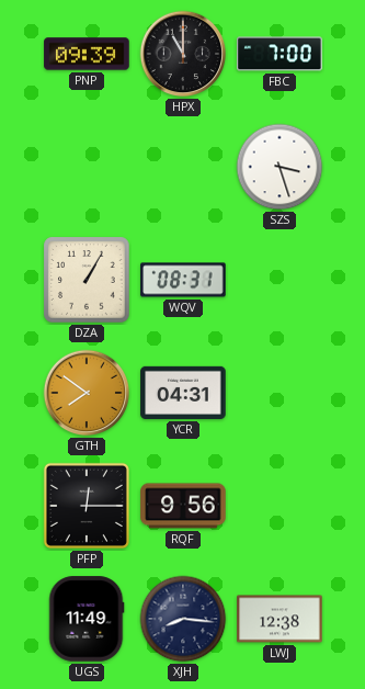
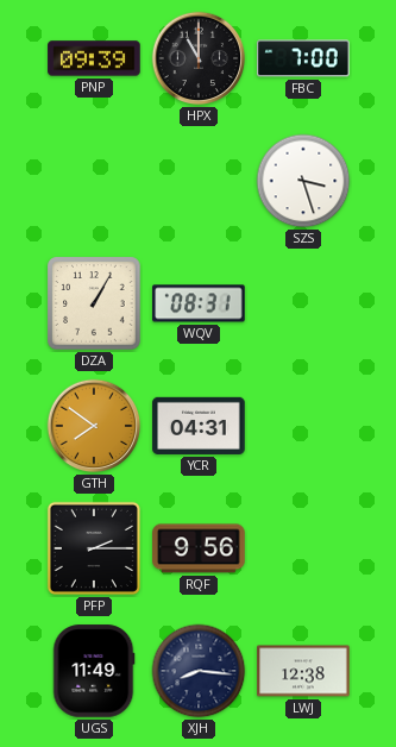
PFP: 12:15 -> 2:15 (94, 548)
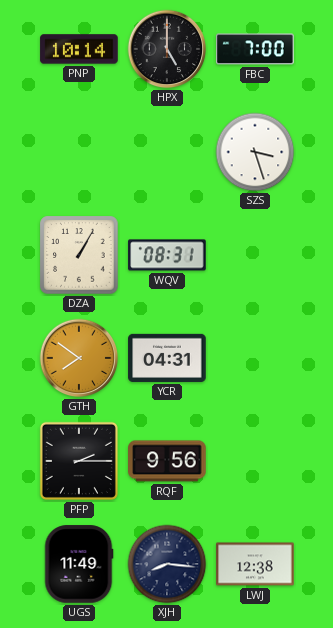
PNP: 09:39 -> 10:14 (79, 49)
HPX: 11:00 -> 5:00 (167, 49)
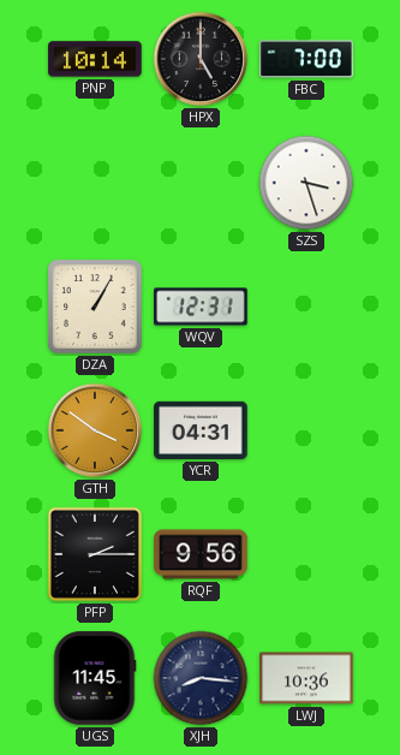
WQV: 08:31 -> 12:31 (201, 307)
GTH: 7:51 -> 3:51 (95, 430)
UGS: 11:49 -> 11:45 (95, 678)
LWJ: 12:38 -> 10:36 (306, 678)
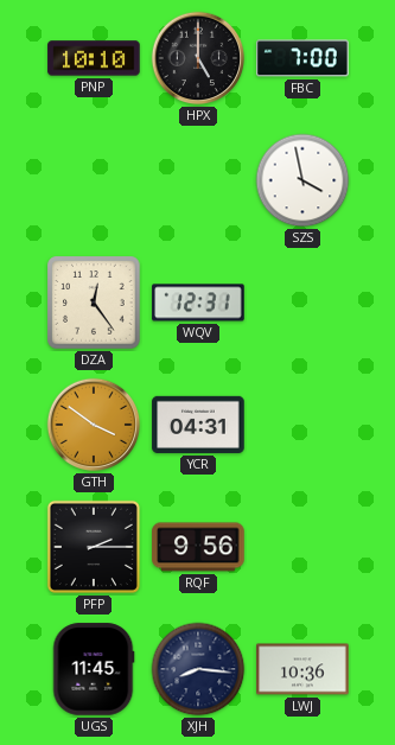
PNP: 10:14 -> 10:10 (94, 58)
SZS: 3:27 -> 3:58 (302, 180)
DZA: 1:05 -> 12:24 (94, 303)
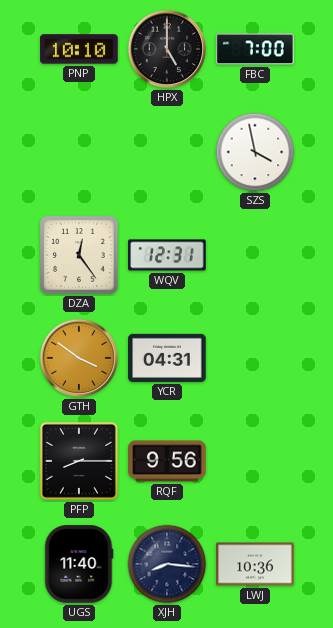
PFP: 2:15 -> 8:15 (79, 461)
UGS: 11:45 -> 11:40 (79, 564)
